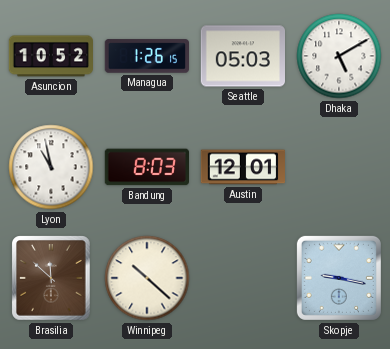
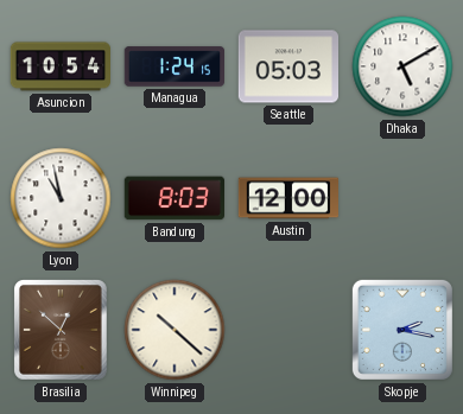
Asuncion: 10:52 -> 10:54 (59, 66)
Managua: 1:26 -> 1:24 (173, 66)
Austin: 12:01 -> 12:00 (287, 198)
Brasilia: 11:52 -> 12:52 (61, 330)
Skopje: 9:17 -> 2:17 (402, 330)
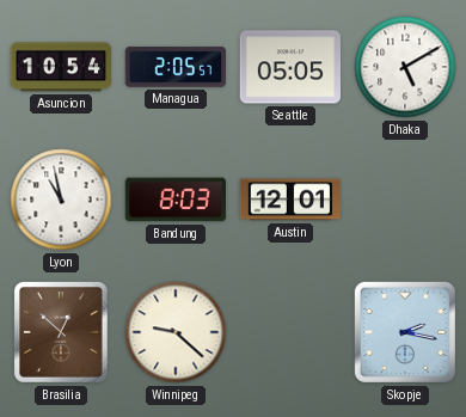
Managua: 1:24 -> 2:05 (174, 67)
Seattle: 05:03 -> 05:05 (289, 67)
Austin: 12:00 -> 12:01 (289, 200)
Winnipeg: 10:22 -> 9:22 (176, 332)
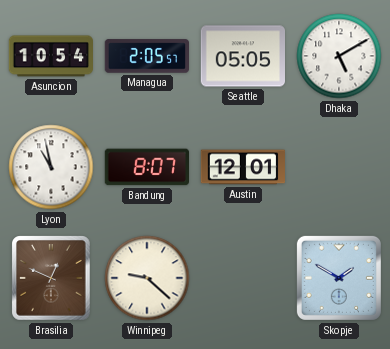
Bandung: 8:03 -> 8:07 (146, 167)
Brasilia: 12:52 -> 12:49 (51, 278)
Skopje: 2:17 -> 1:50 (339, 278)
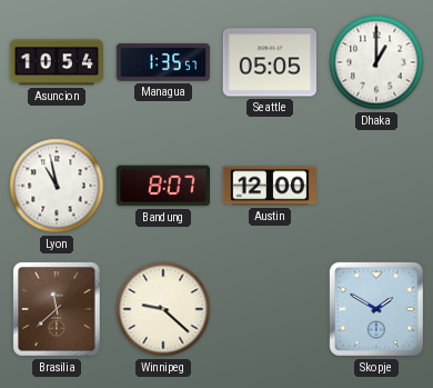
Managua: 2:05 -> 1:35 (162, 62)
Dhaka: 5:10 -> 1:00 (376, 62)
Austin: 12:01 -> 12:00 (269, 186)
Brasilia: 12:49 -> 11:38 (57, 309)
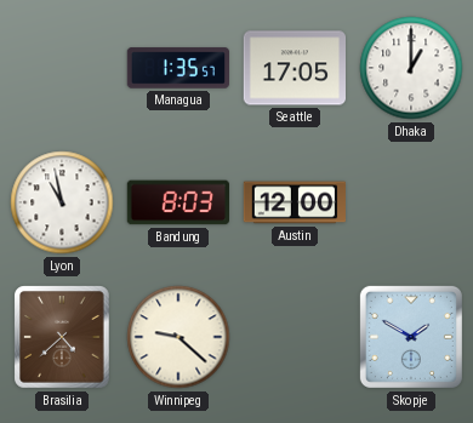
Asuncion: 10:54 -> none (56, 62)
Seattle: 05:05 -> 17:05 (294, 68)
Bandung: 8:07 -> 8:03 (177, 202)
Brasilia: 11:38 -> 4:38 (62, 337)
